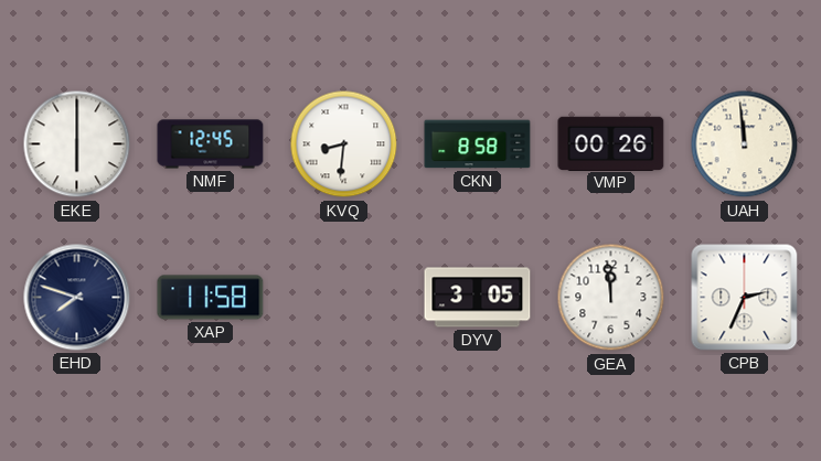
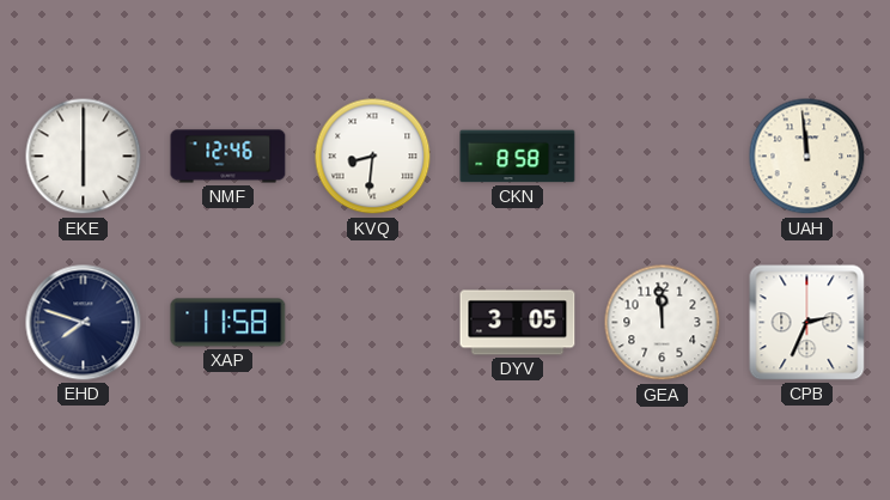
NMF: 12:45 -> 12:46 (228, 157)
VMP: 00:26 -> none (611, 143)
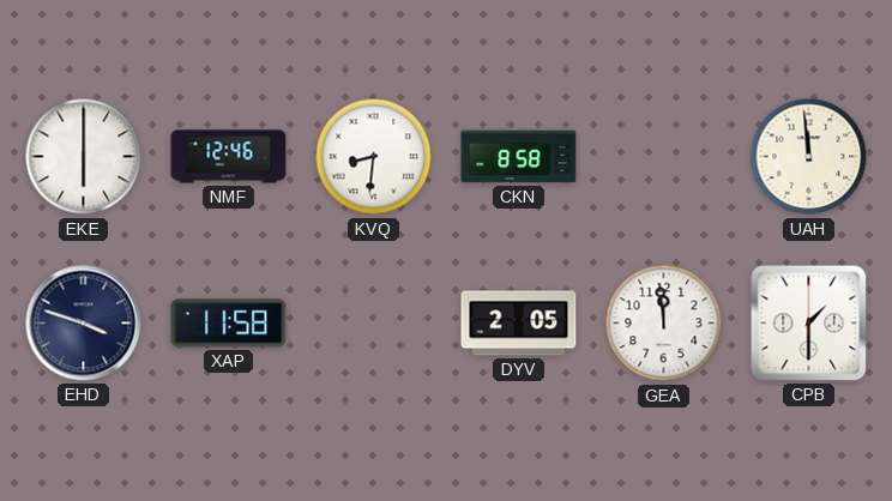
EHD: 7:48 -> 3:48 (84, 324)
DYV: 3:05 -> 2:05 (519, 324)
CPB: 2:34 -> 1:30 (809, 324)
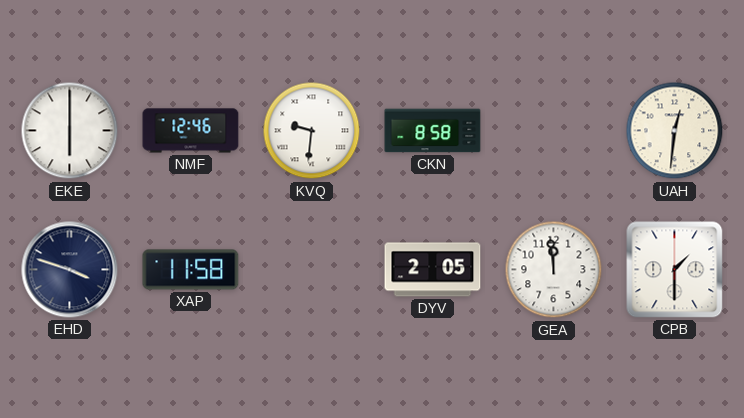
KVQ: 8:31 -> 9:31 (312, 131)
UAH: 11:59 -> 12:31 (675, 131)
